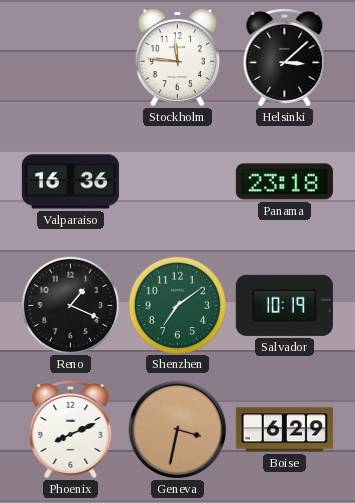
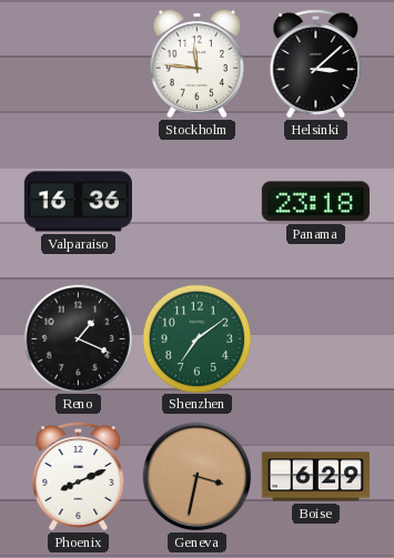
Salvador: 10:19 -> none (284, 305)
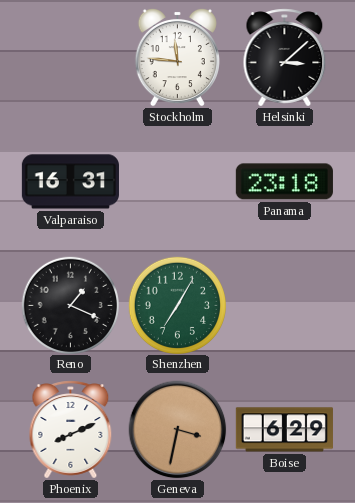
Valparaiso: 16:36 -> 16:31 (70, 182)
Shenzhen: 7:09 -> 7:05 (177, 305)
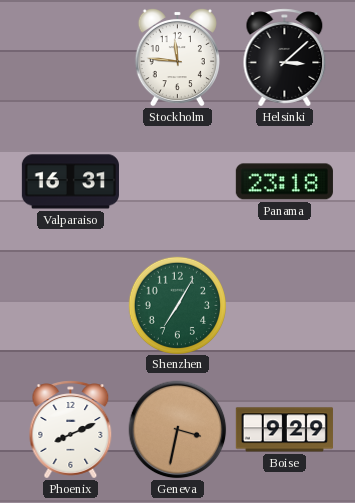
Reno: 1:19 -> none (70, 305)
Boise: 6:29 -> 9:29 (284, 430)
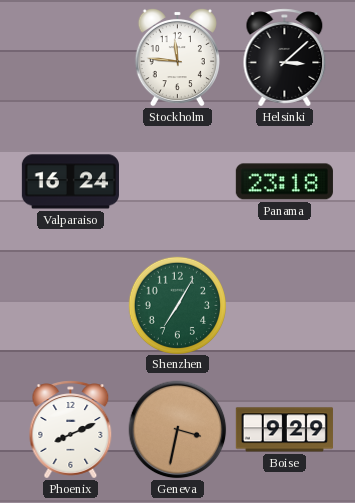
Valparaiso: 16:31 -> 16:24 (70, 182)
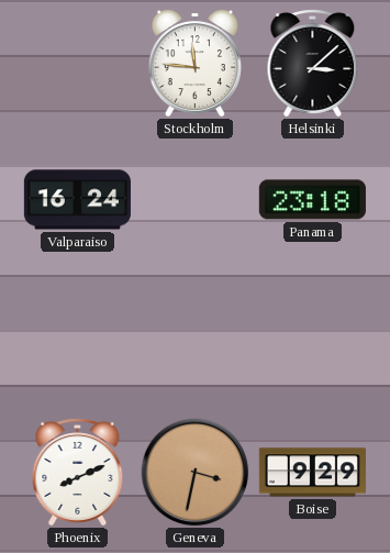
Shenzhen: 7:05 -> none (177, 305)
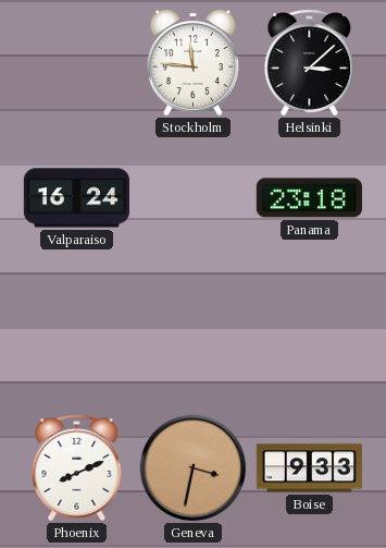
Boise: 9:29 -> 9:33 (309, 468)
